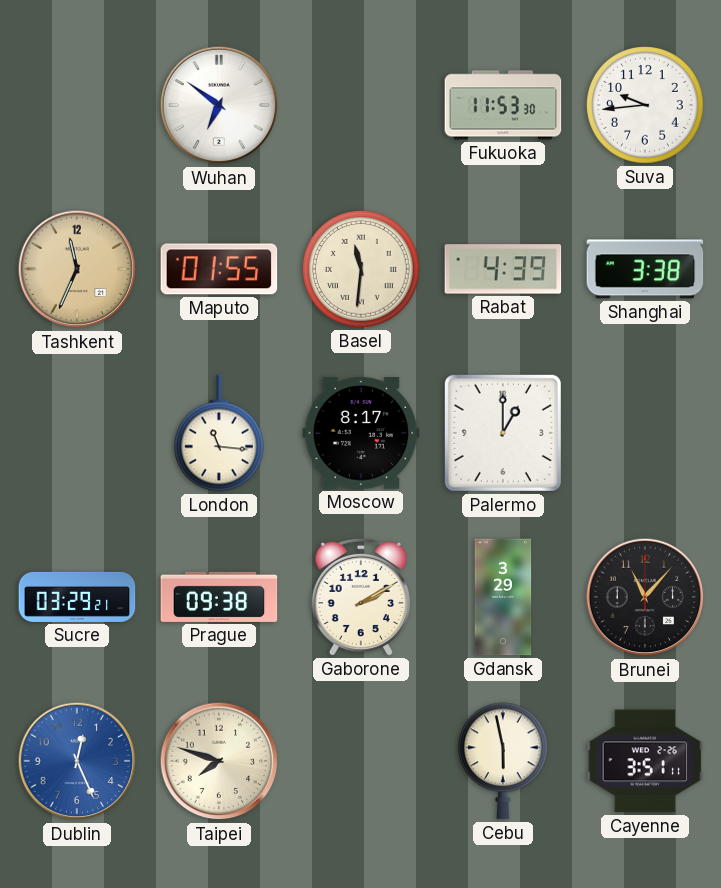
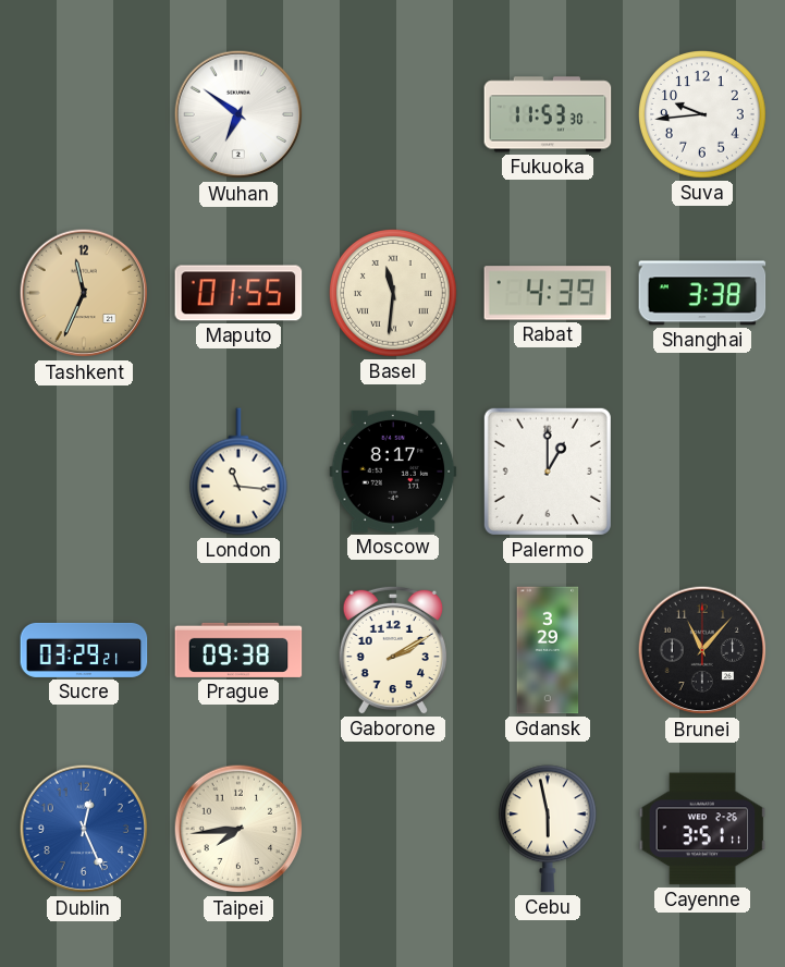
Taipei: 7:48 -> 7:44 (238, 829)
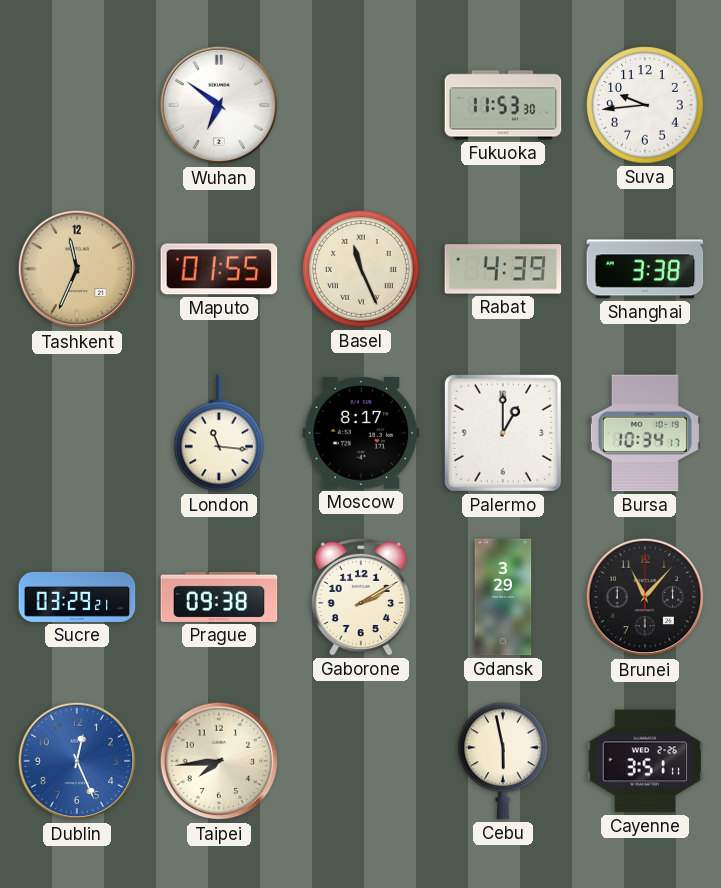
Basel: 11:31 -> 11:26 (362, 270)
Bursa: none -> 10:34 (645, 433)
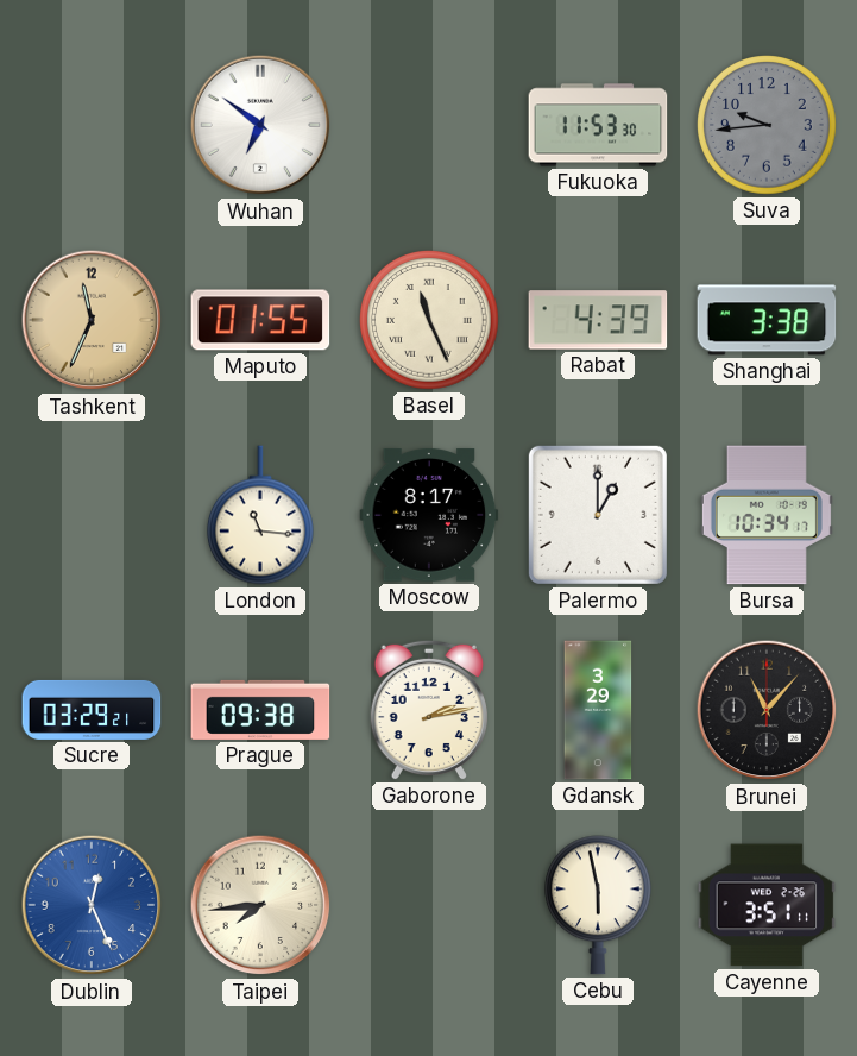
Suva dial: white -> grey (768, 126)
Gaborone: 2:10 -> 2:13 (429, 710)
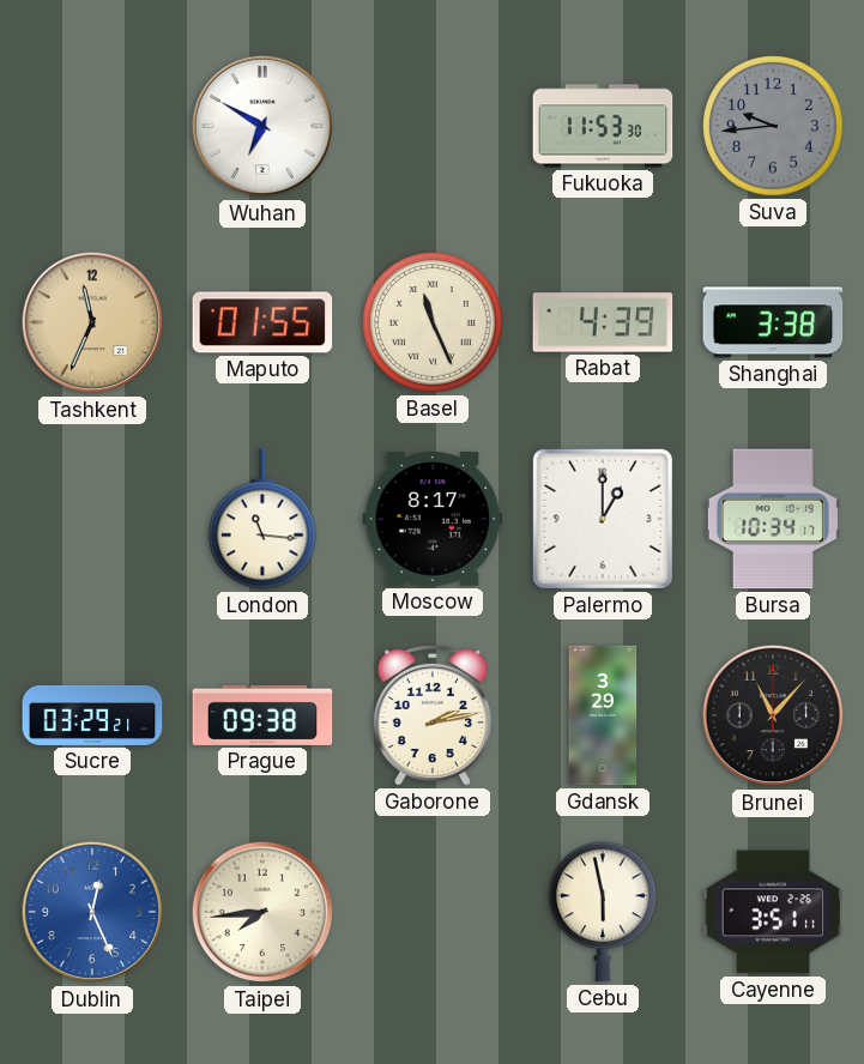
Wuhan: 6:51 -> 6:50 (262, 126)
